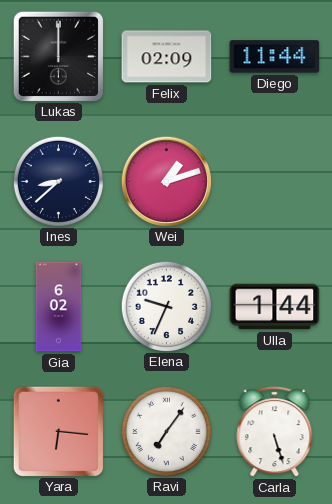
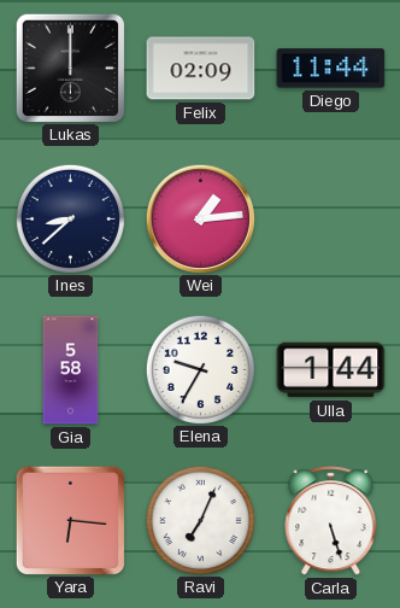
Wei: 1:12 -> 1:14 (200, 218)
Gia: 6:02 -> 5:58 (71, 370)
Elena: 9:34 -> 9:35 (200, 369)
Ravi: 7:06 -> 7:04 (200, 520)
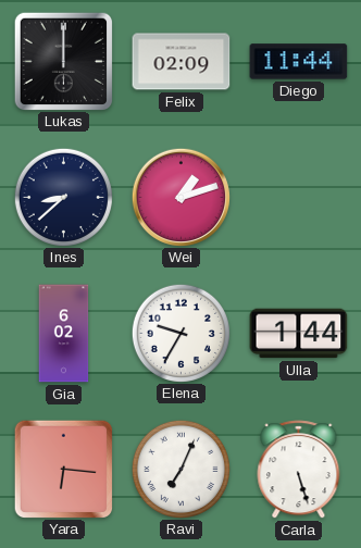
Wei: 1:14 -> 1:12 (180, 197)
Gia: 5:58 -> 6:02 (64, 334)
